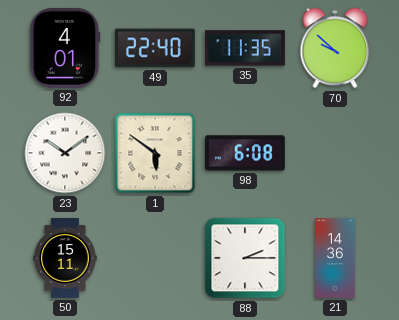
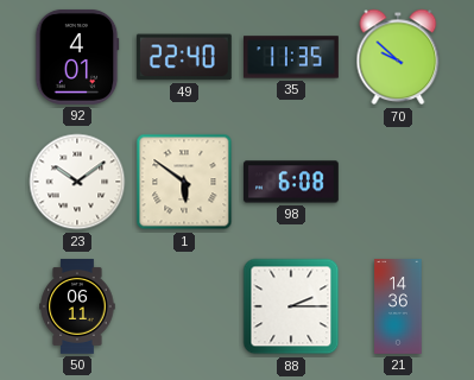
50: 15:11 -> 06:11 (77, 308)
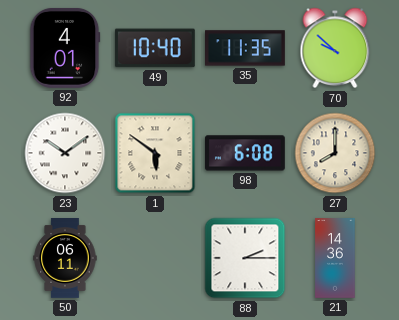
49: 22:40 -> 10:40 (155, 48)
27: none -> 8:00 (335, 153)
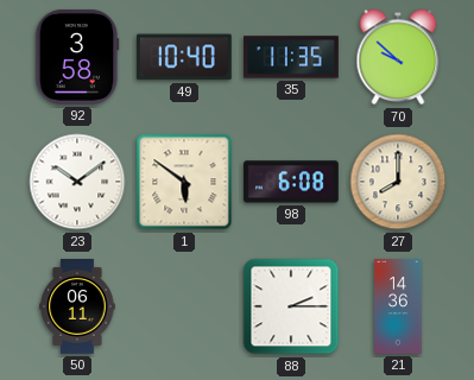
92: 4:01 -> 3:58 (77, 57)
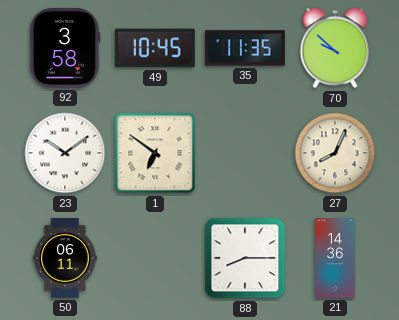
49: 10:40 -> 10:45 (155, 48)
1: 5:51 -> 6:51 (155, 153)
98: 6:08 -> none (291, 182)
27: 8:00 -> 8:04 (335, 153)
88: 2:15 -> 8:15 (245, 258)
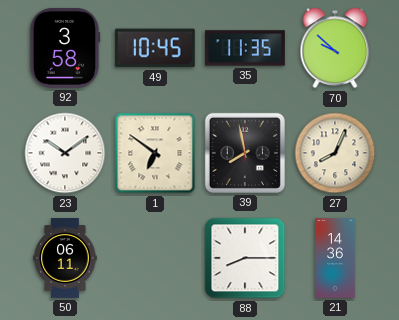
39: none -> 7:58 (245, 153)
